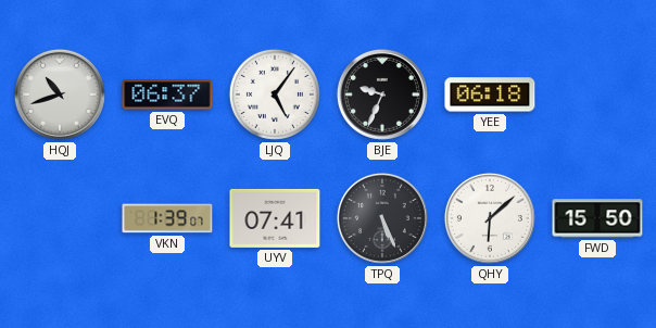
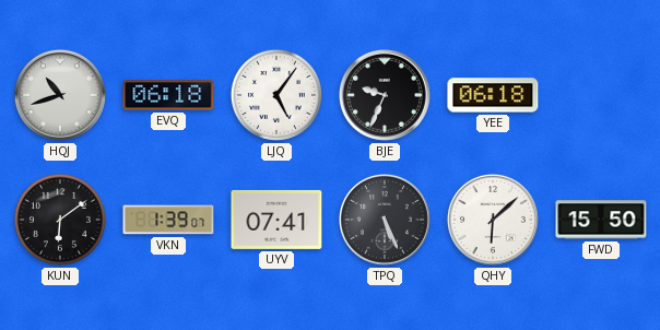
EVQ: 06:37 -> 06:18 (168, 95)
KUN: none -> 6:09 (60, 220)
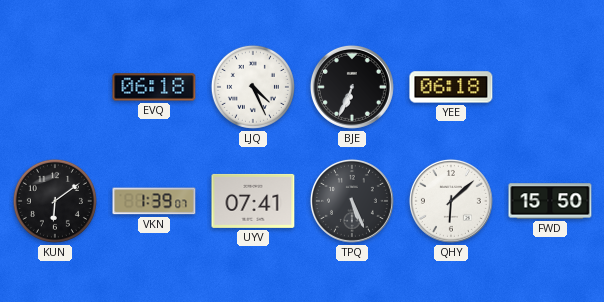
HQJ: 10:42 -> none (60, 95)
LJQ: 5:06 -> 4:26 (253, 87)
BJE: 9:34 -> 6:34 (352, 87)
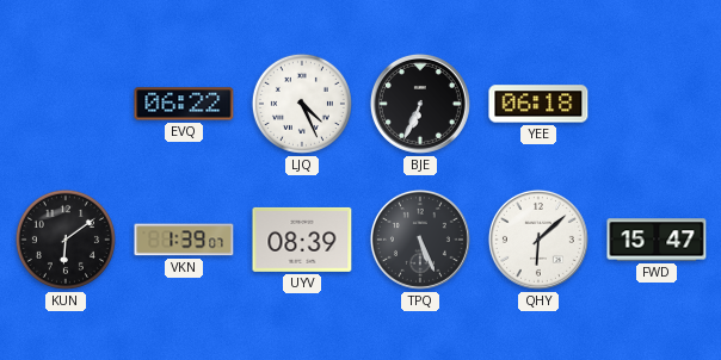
EVQ: 06:18 -> 06:22 (184, 104)
UYV: 07:41 -> 08:39 (302, 240)
FWD: 15:50 -> 15:47 (657, 240)
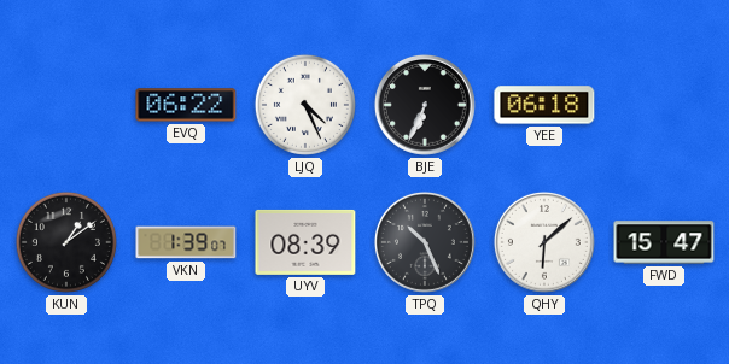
KUN: 6:09 -> 1:09 (66, 242)
TPQ: 5:26 -> 10:26 (425, 242)
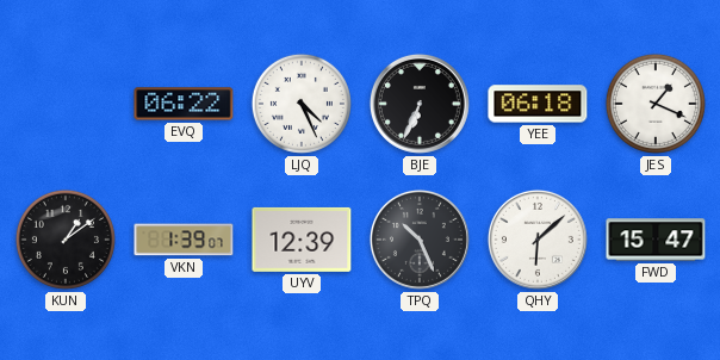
JES: none -> 1:19 (656, 104)
UYV: 08:39 -> 12:39 (302, 240)
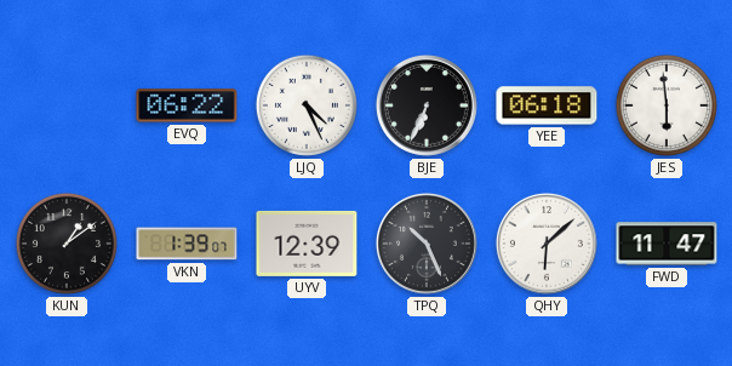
JES: 1:19 -> 5:59 (667, 105)
FWD: 15:47 -> 11:47 (667, 244)
